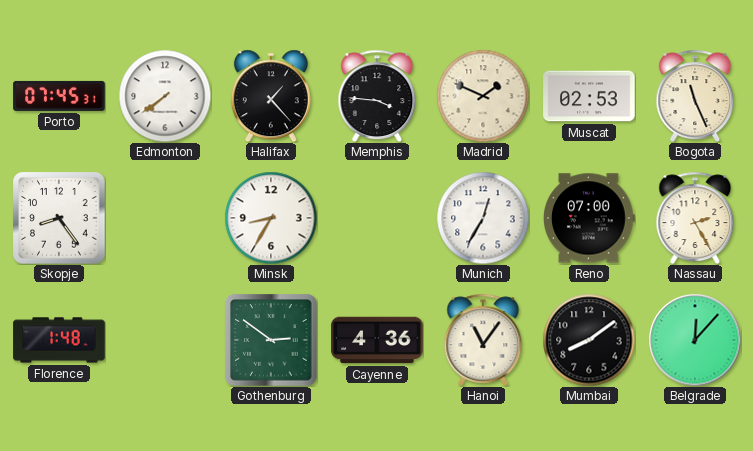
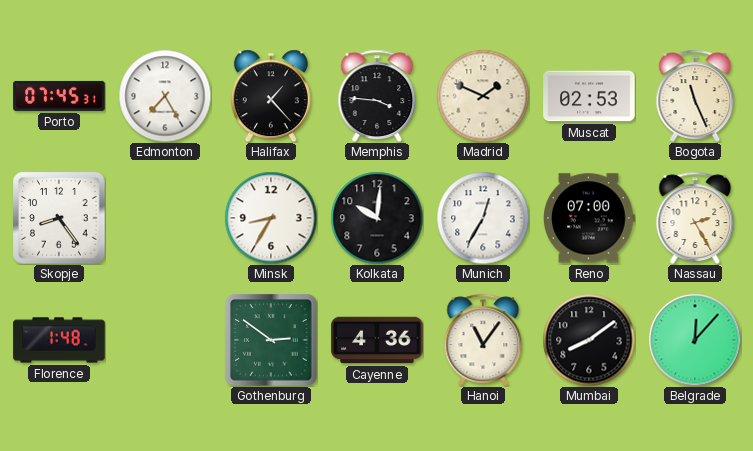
Edmonton: 7:39 -> 7:25 (165, 96)
Kolkata: none -> 10:01 (377, 218)
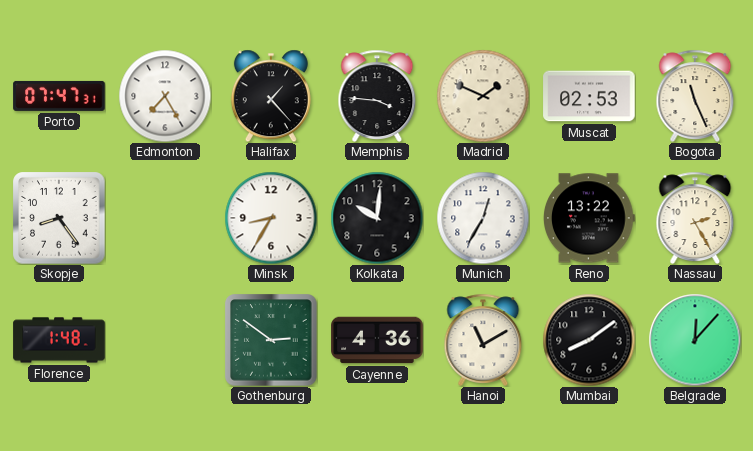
Porto: 07:45 -> 07:47 (59, 96)
Reno: 07:00 -> 13:22 (590, 218)
Hanoi: 11:06 -> 11:10 (483, 339)
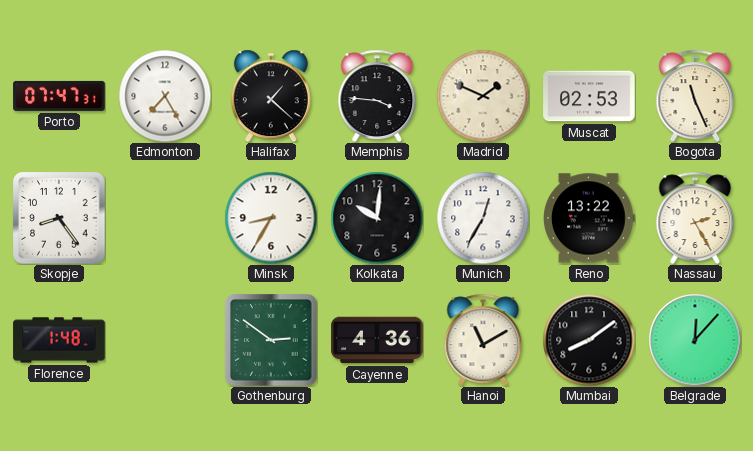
Halifax: 1:23 -> 1:22 (271, 96)
